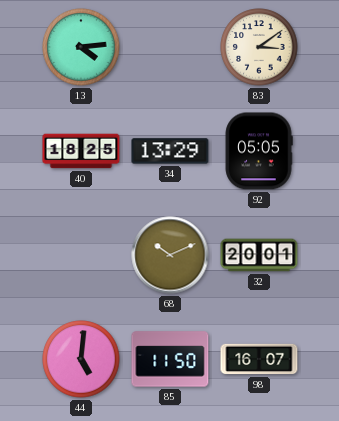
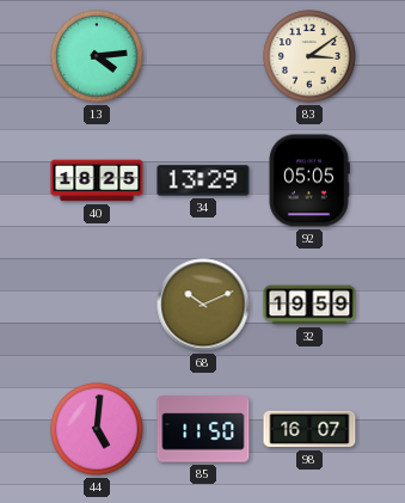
32: 20:01 -> 19:59 (309, 305)
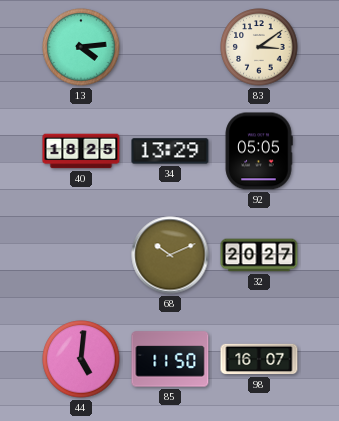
32: 19:59 -> 20:27 (259, 255)
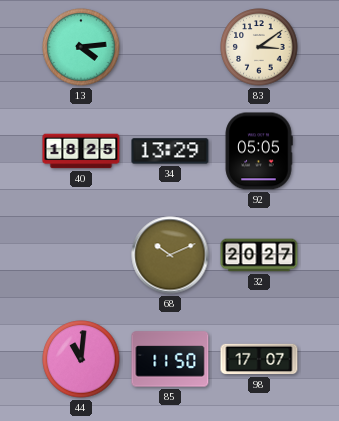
44: 5:01 -> 11:01 (81, 359)
98: 16:07 -> 17:07 (259, 359)
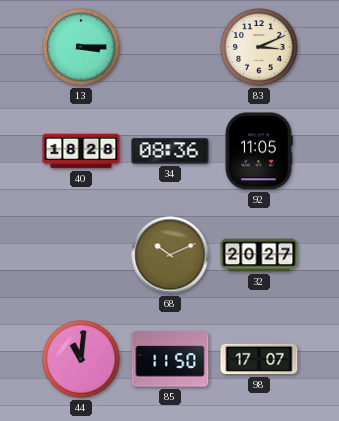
13: 4:14 -> 3:15 (81, 47)
83: 3:09 -> 3:11 (259, 47)
40: 18:25 -> 18:28 (81, 151)
34: 13:29 -> 08:36 (170, 151)
92: 05:05 -> 11:05 (259, 151)
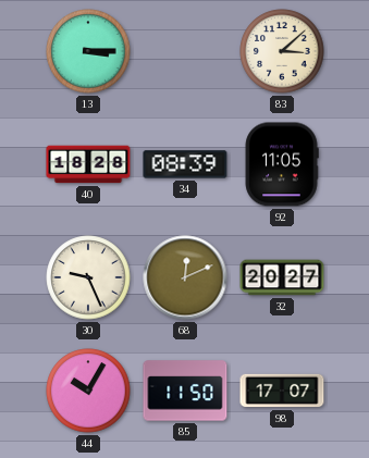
83: 3:11 -> 3:08 (282, 51)
34: 08:36 -> 08:39 (185, 164)
30: none -> 9:26 (88, 277)
68: 10:11 -> 12:11 (185, 277)
44: 11:01 -> 10:05 (88, 391)
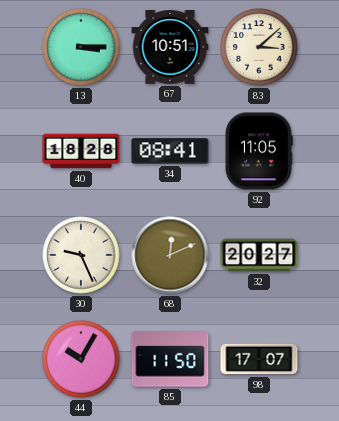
67: none -> 10:51 (170, 47)
34: 08:39 -> 08:41 (170, 151)
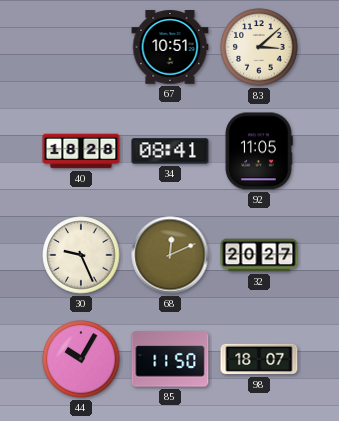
13: 3:15 -> none (81, 47)
98: 17:07 -> 18:07 (259, 359)
